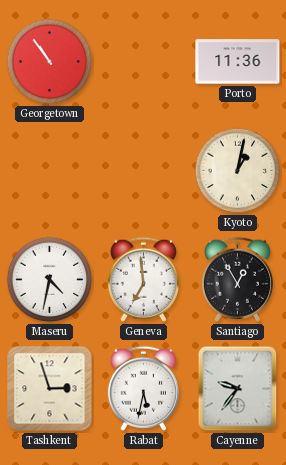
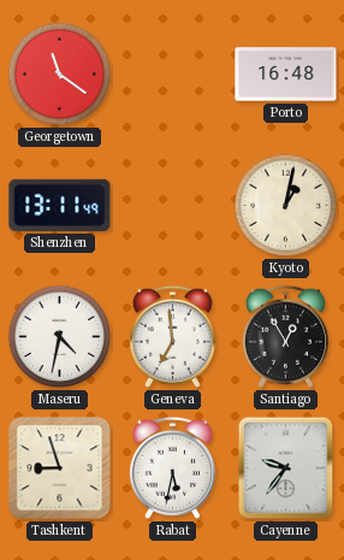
Georgetown: 10:54 -> 11:21 (60, 75)
Porto: 11:36 -> 16:48 (286, 75)
Shenzhen: none -> 13:11 (60, 205)
Tashkent: 2:57 -> 8:57 (60, 468)
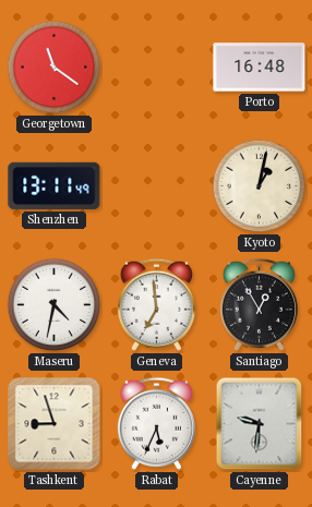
Rabat: 5:32 -> 5:34 (156, 423)
Cayenne: 9:36 -> 9:31 (260, 424)
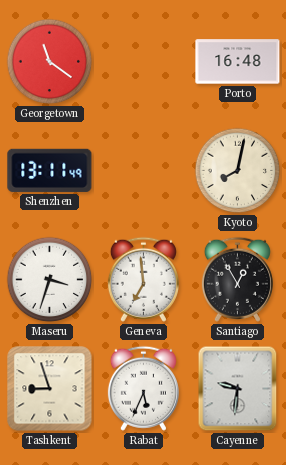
Kyoto: 1:02 -> 8:02 (238, 171)
Maseru: 4:32 -> 3:33 (50, 280)
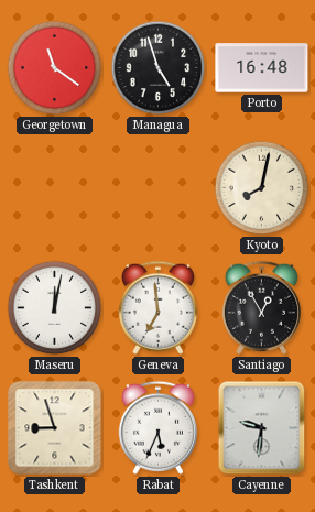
Managua: none -> 4:57 (159, 68)
Shenzhen: 13:11 -> none (50, 170)
Maseru: 3:33 -> 12:02 (55, 308)
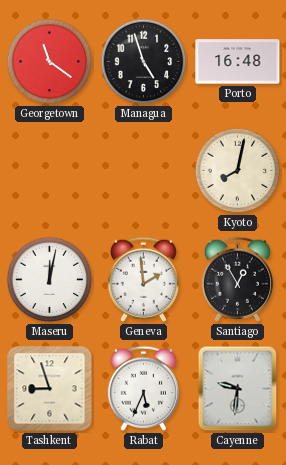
Geneva: 6:59 -> 1:59 (143, 279)
